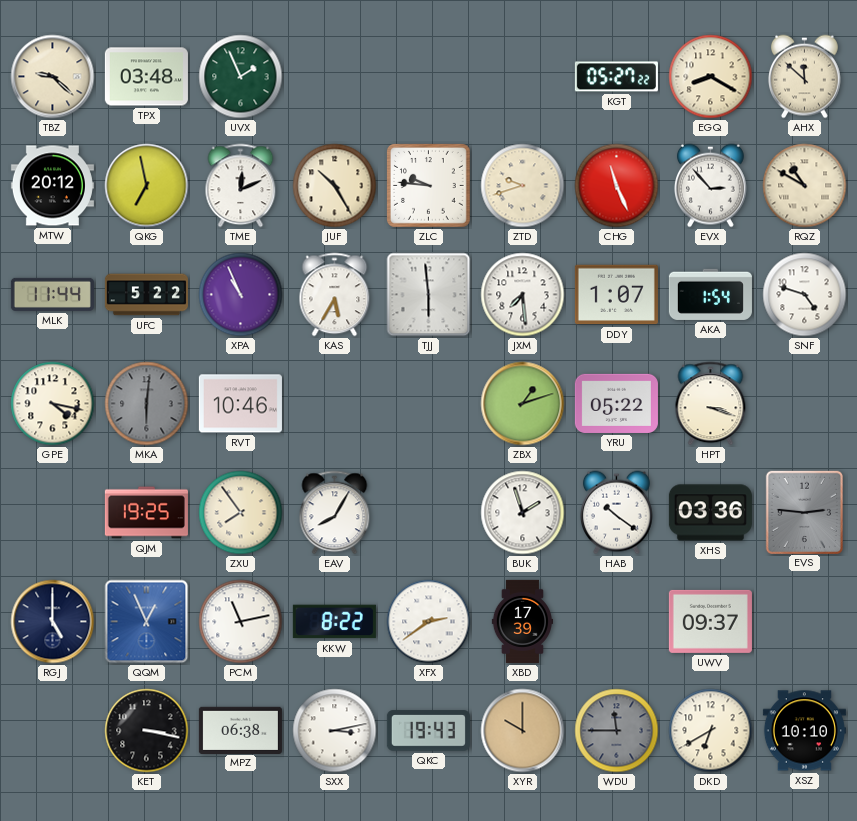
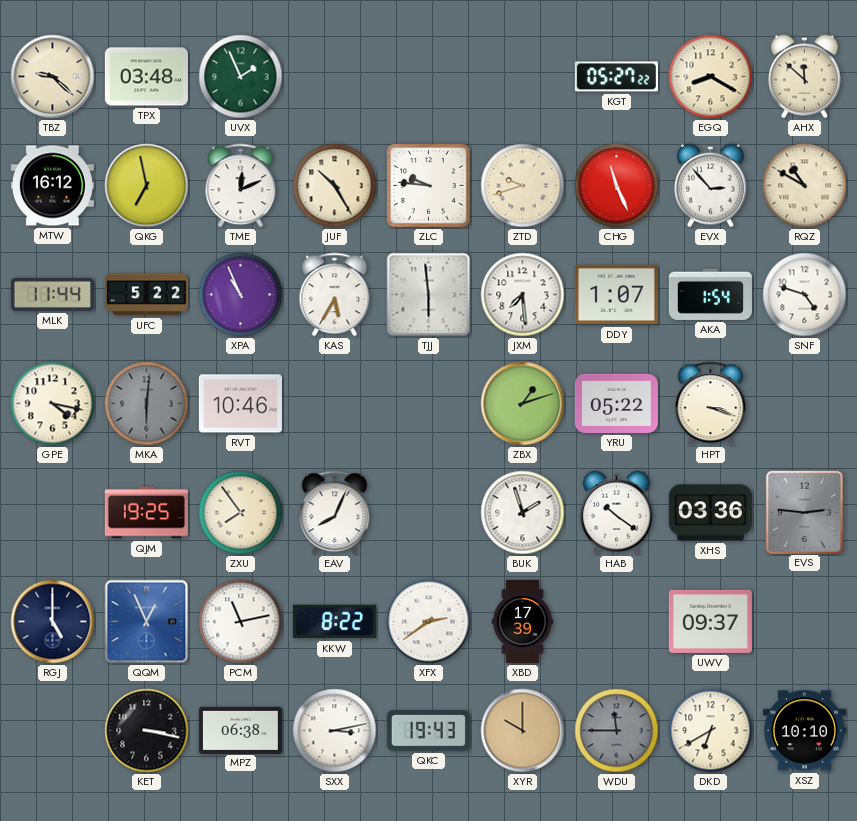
MTW: 20:12 -> 16:12 (52, 186)
EAV: 8:05 -> 8:04 (335, 513)
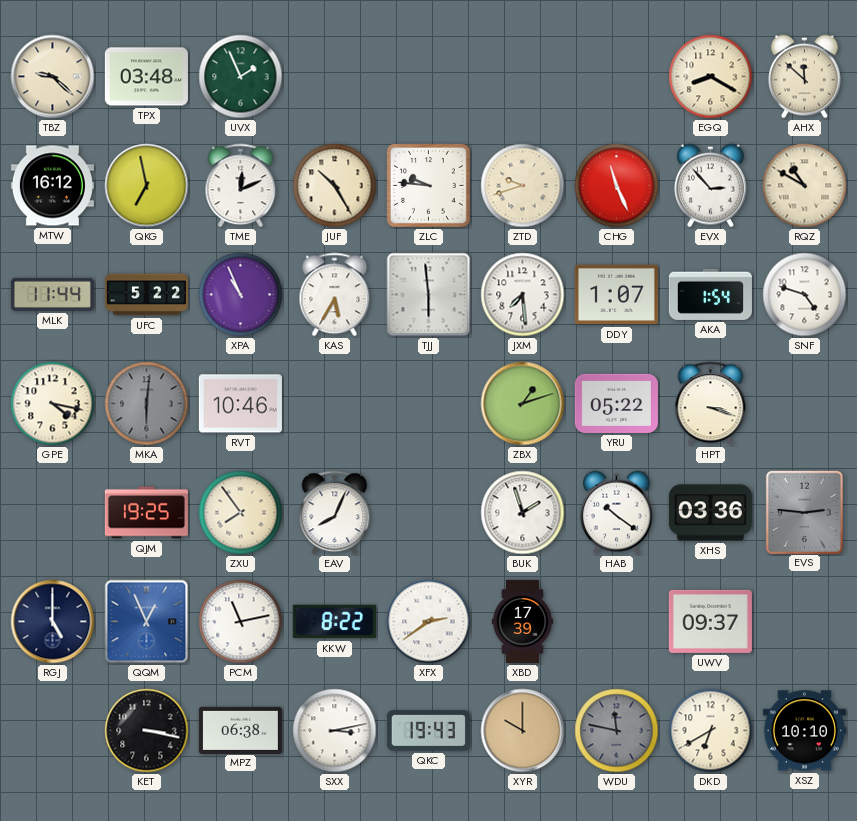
KGT: 05:27 -> none (616, 77)
WDU: 11:45 -> 11:47 (617, 731)
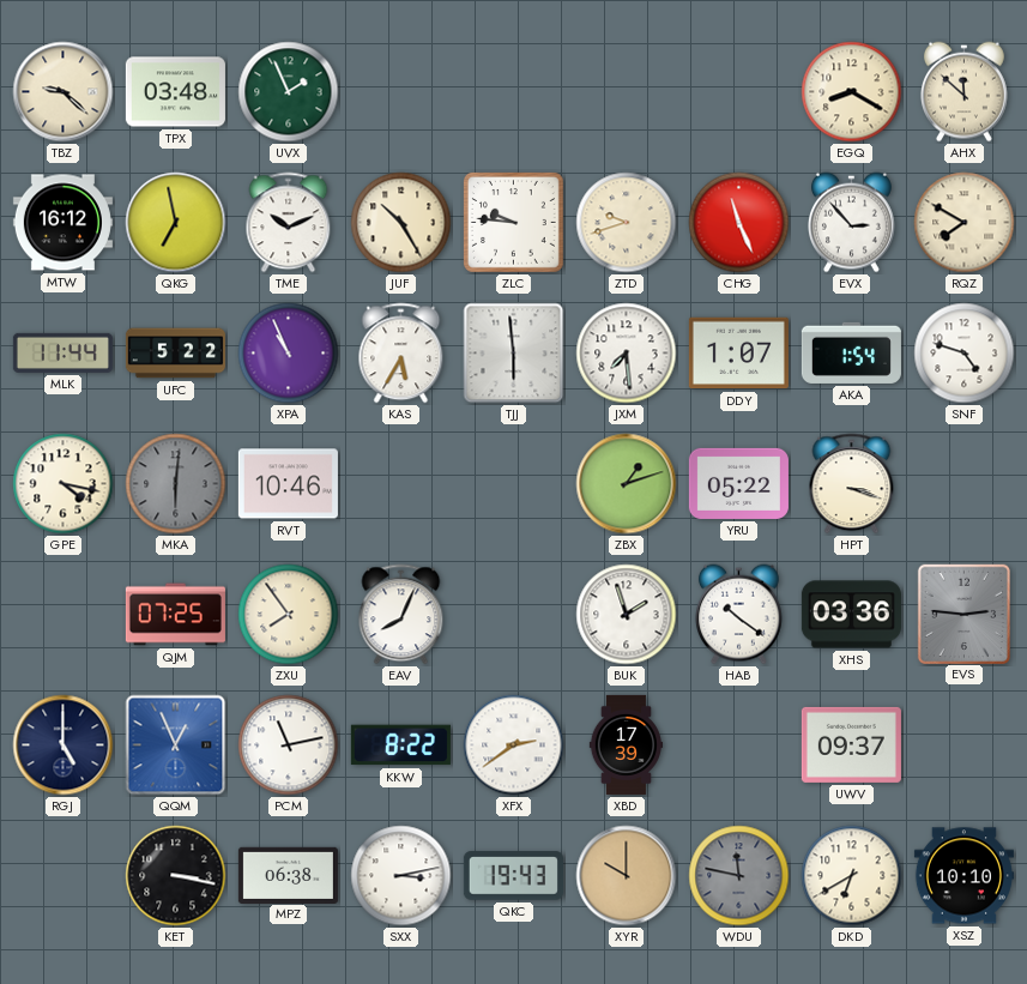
TME: 12:11 -> 10:11 (289, 223)
RQZ: 10:50 -> 7:50 (965, 223)
QJM: 19:25 -> 07:25 (175, 615)
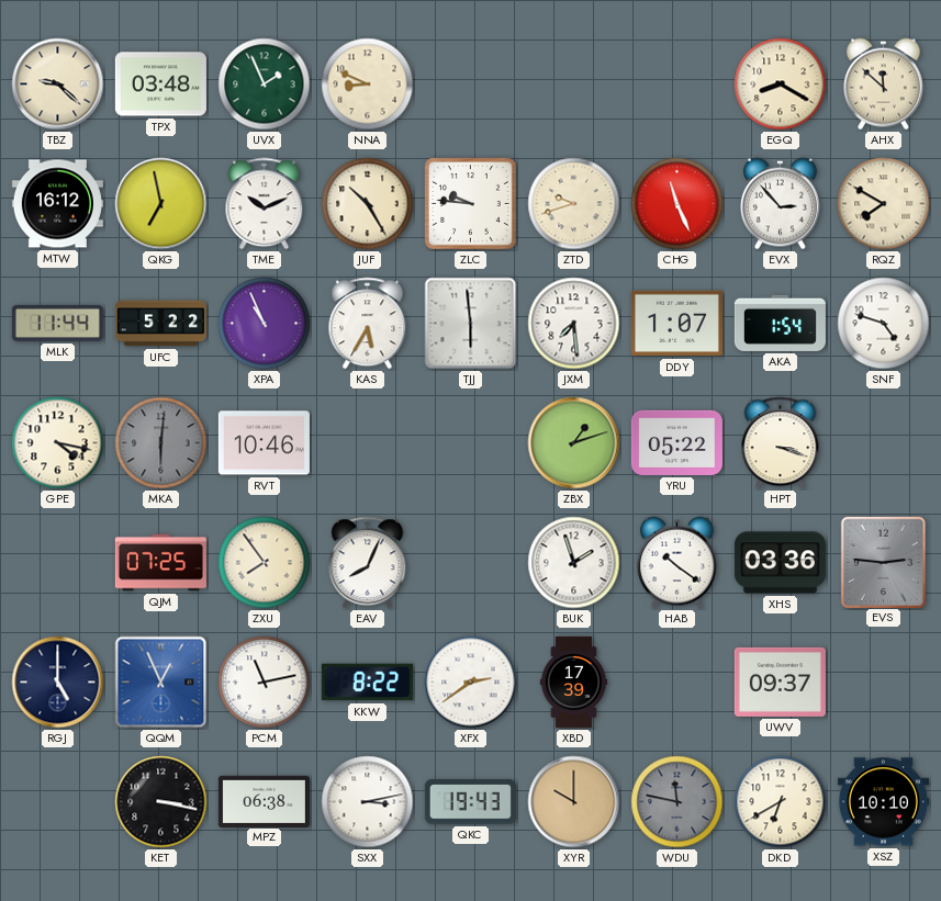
NNA: none -> 8:49 (368, 85)
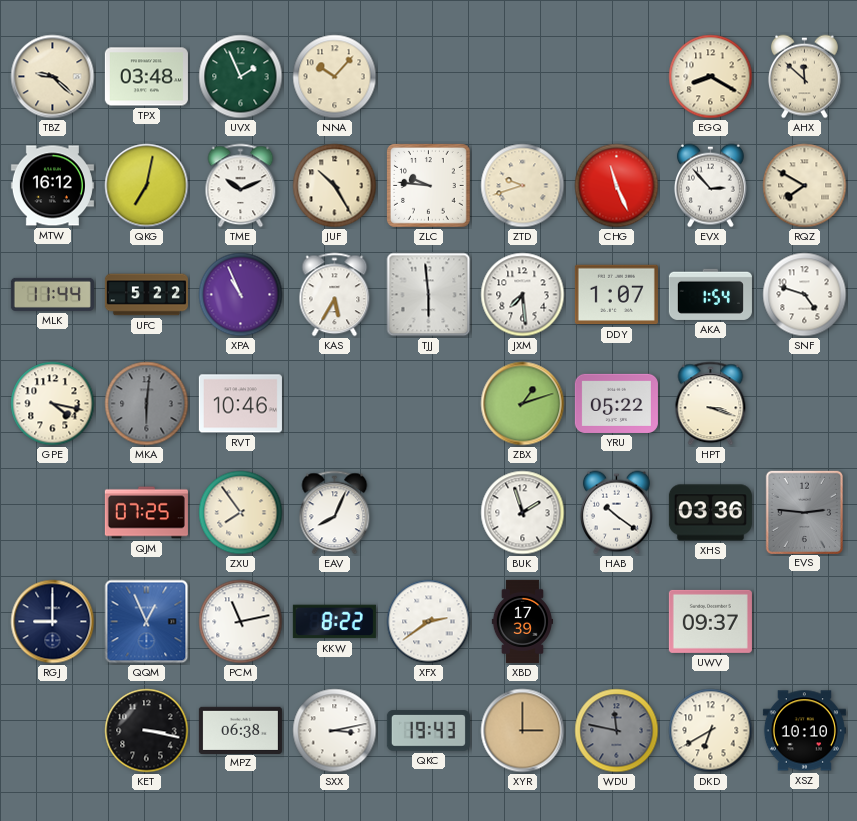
NNA: 8:49 -> 10:07 (335, 77)
QKG: 6:58 -> 7:02 (147, 186)
RGJ: 5:00 -> 9:00 (53, 622)
XYR: 10:00 -> 3:00 (523, 731)
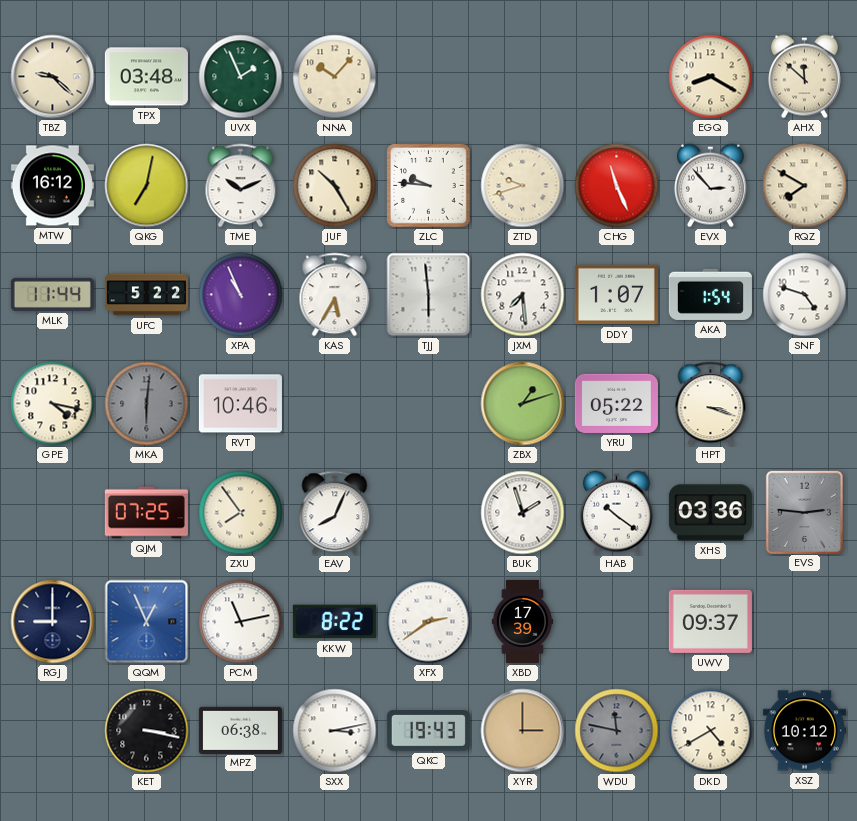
DKD: 6:40 -> 4:40 (711, 731)
XSZ: 10:10 -> 10:12 (804, 731)
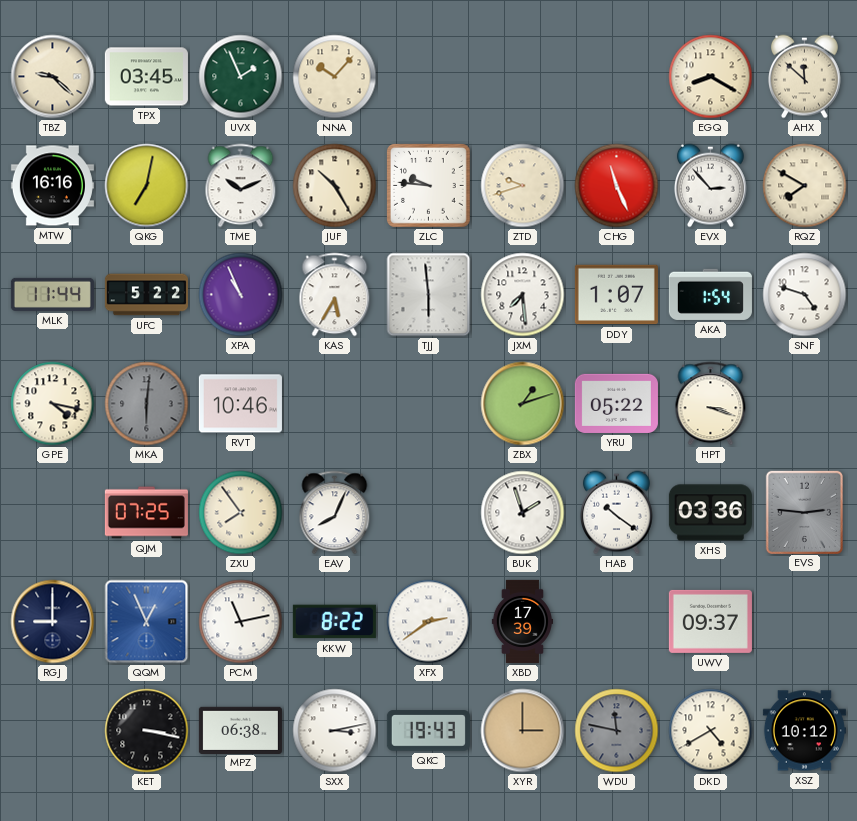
TPX: 03:48 -> 03:45 (146, 77)
MTW: 16:12 -> 16:16 (52, 186)
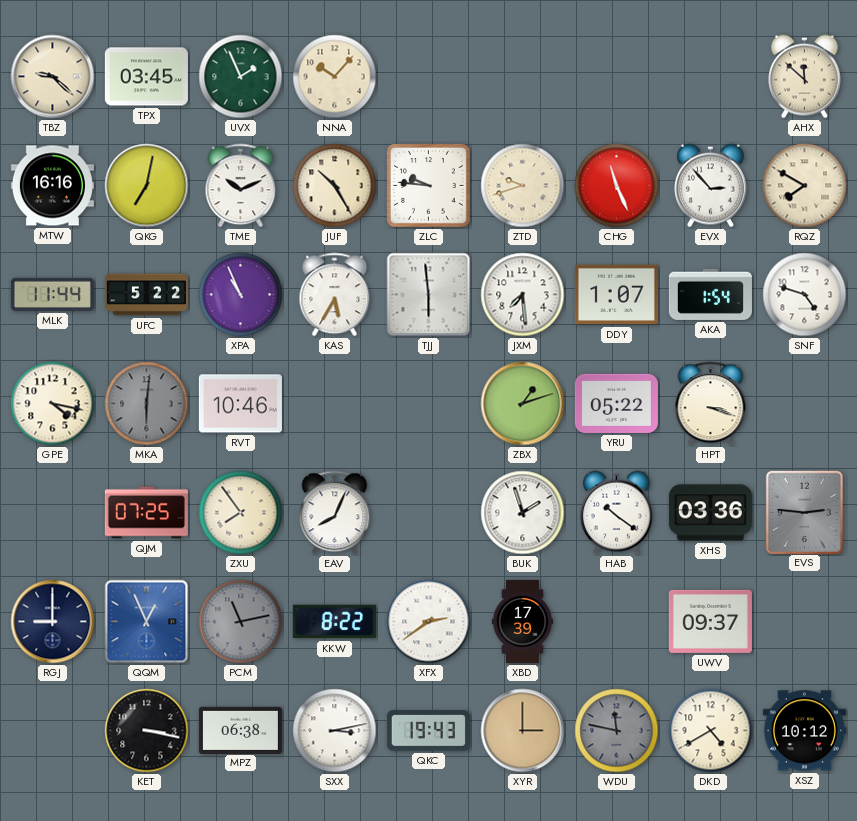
EGQ: 8:20 -> none (711, 77)
PCM dial: white -> grey (241, 622)
